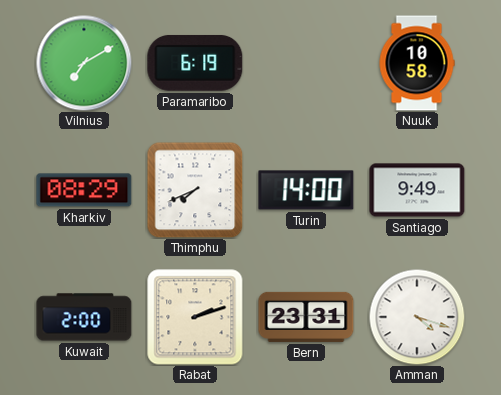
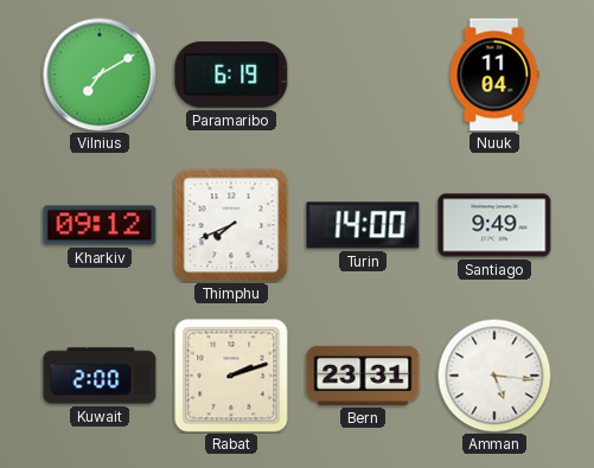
Nuuk: 10:58 -> 11:04 (494, 75)
Kharkiv: 08:29 -> 09:12 (100, 225)
Amman: 4:18 -> 5:16 (494, 376)
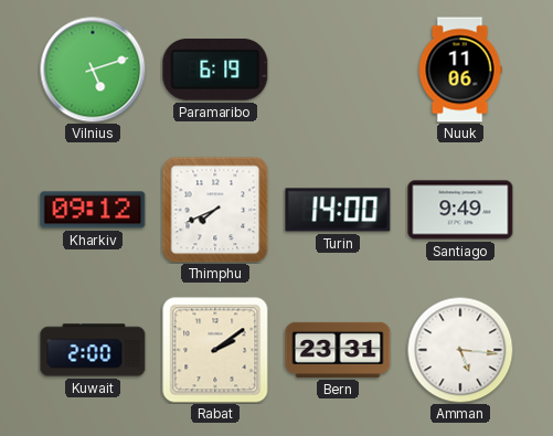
Vilnius: 7:10 -> 5:12 (93, 70)
Nuuk: 11:04 -> 11:06 (460, 70)
Rabat: 2:12 -> 2:09 (215, 350)
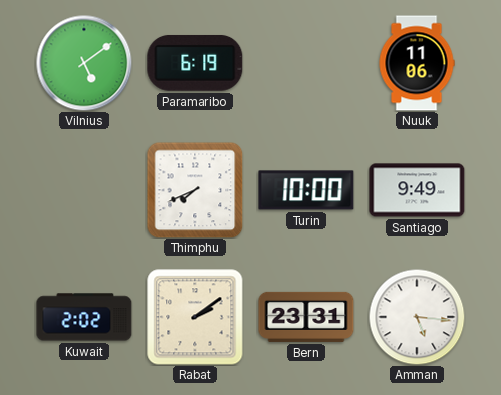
Vilnius: 5:12 -> 5:09 (84, 63)
Kharkiv: 09:12 -> none (93, 210)
Turin: 14:00 -> 10:00 (306, 190)
Kuwait: 2:00 -> 2:02 (84, 317)
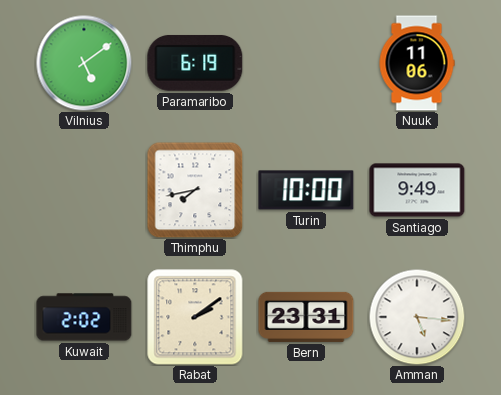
Thimphu: 7:41 -> 7:43 (195, 190)
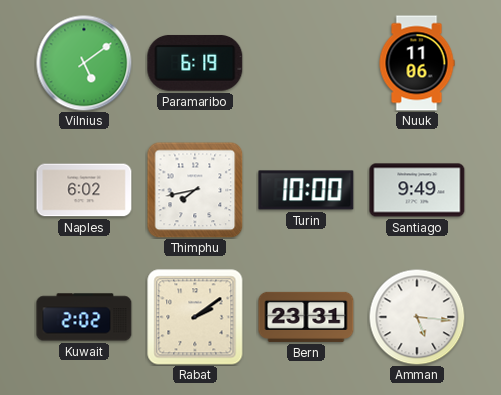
Naples: none -> 6:02 (84, 190)
